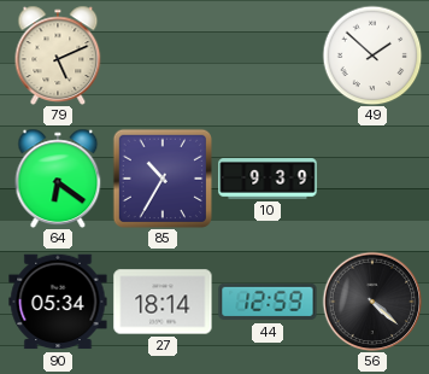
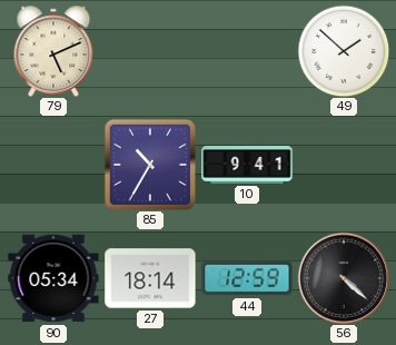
64: 6:21 -> none (58, 177)
10: 9:39 -> 9:41 (247, 166)
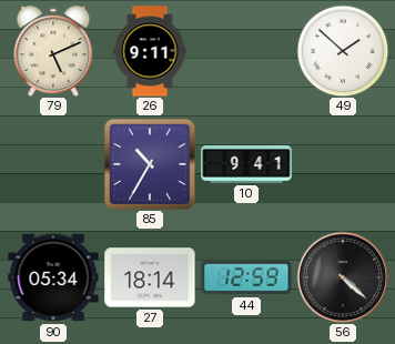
26: none -> 9:11 (150, 51)
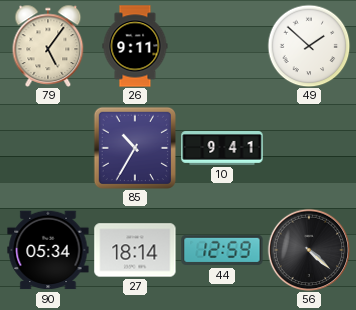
79: 5:11 -> 5:06 (48, 45)
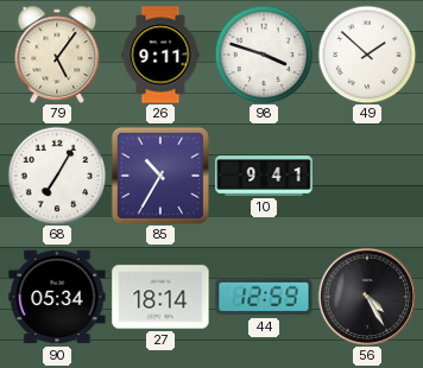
98: none -> 3:48 (264, 55)
68: none -> 7:05 (57, 176)
56: 4:22 -> 4:25 (367, 297)
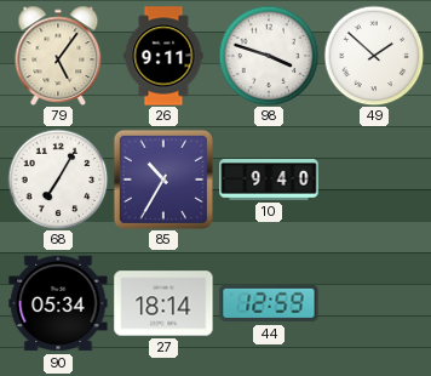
10: 9:41 -> 9:40 (269, 181)
56: 4:25 -> none (367, 297)
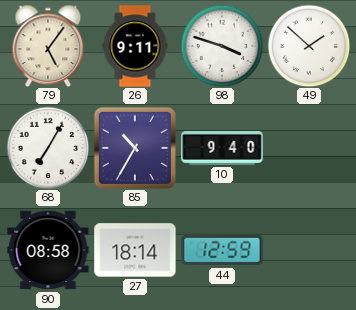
90: 05:34 -> 08:58 (48, 250)
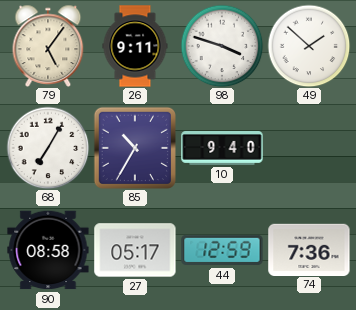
27: 18:14 -> 05:17 (135, 250)
74: none -> 7:36 (309, 249)
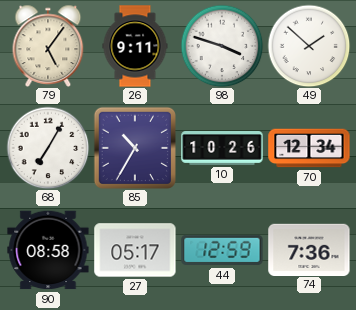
10: 9:40 -> 10:26 (222, 149)
70: none -> 12:34 (309, 148)
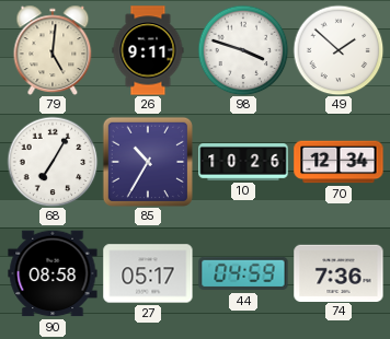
79: 5:06 -> 5:01 (53, 49)
44: 12:59 -> 04:59 (243, 273)
